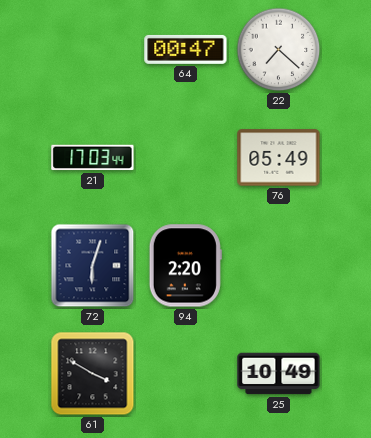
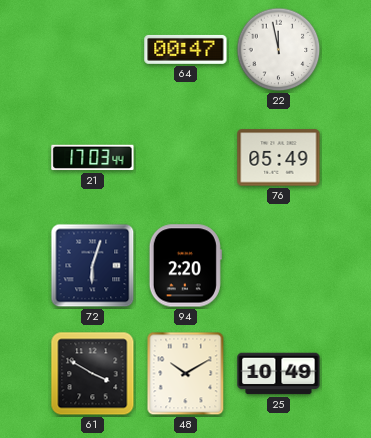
22: 7:22 -> 11:58 (279, 50)
48: none -> 10:10 (186, 374)
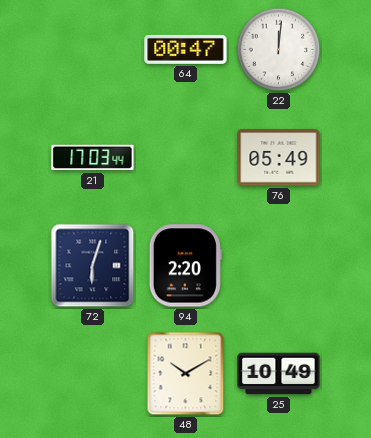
22: 11:58 -> 12:01 (279, 50)
61: 3:50 -> none (93, 374)
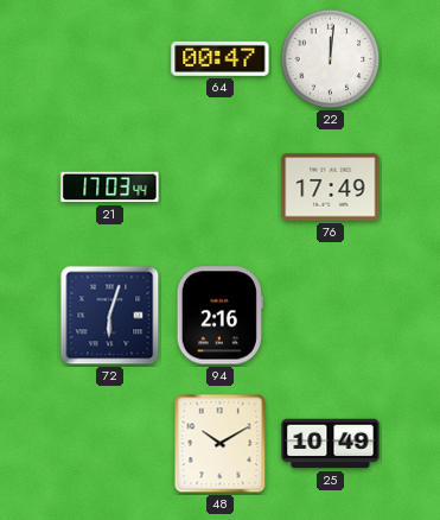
76: 05:49 -> 17:49 (331, 188)
94: 2:20 -> 2:16 (219, 316)
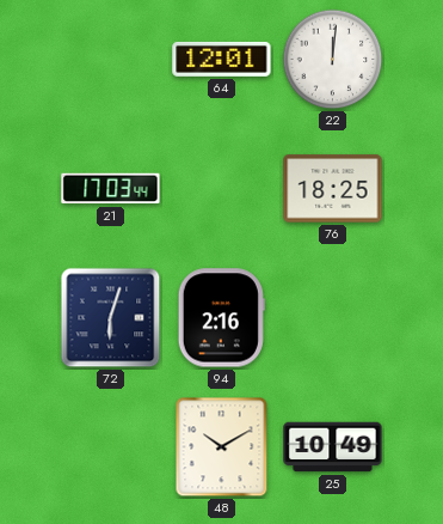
64: 00:47 -> 12:01 (222, 59)
76: 17:49 -> 18:25 (333, 189)
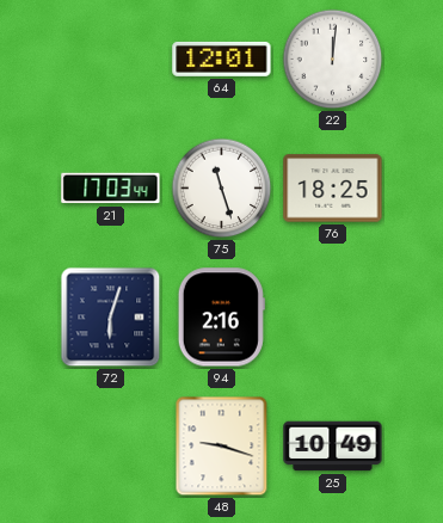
75: none -> 11:27 (222, 189)
48: 10:10 -> 9:18 (222, 447)
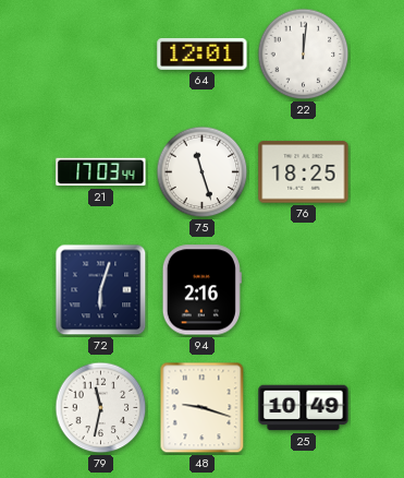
79: none -> 11:32 (101, 408)
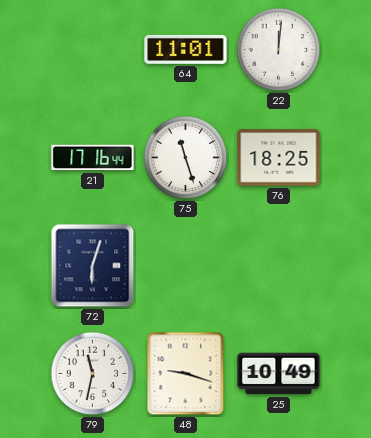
64: 12:01 -> 11:01 (186, 49)
21: 17:03 -> 17:16 (93, 158)
94: 2:16 -> none (201, 290)
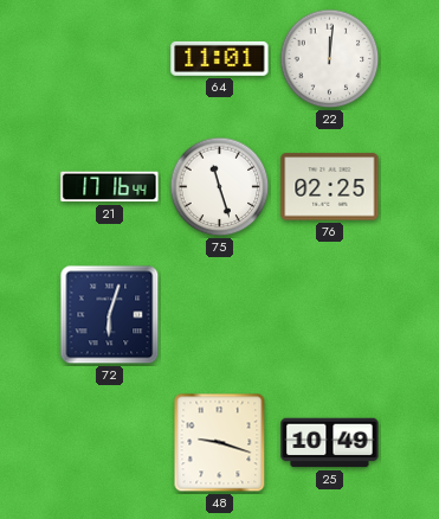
76: 18:25 -> 02:25 (330, 187)
79: 11:32 -> none (93, 374)
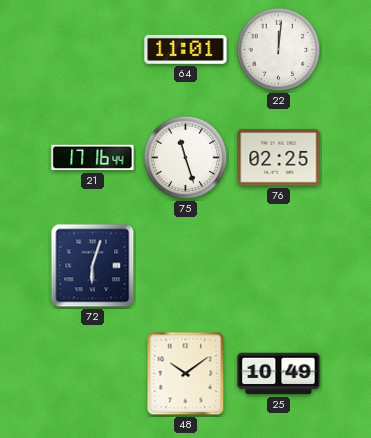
48: 9:18 -> 10:09 (186, 374)
